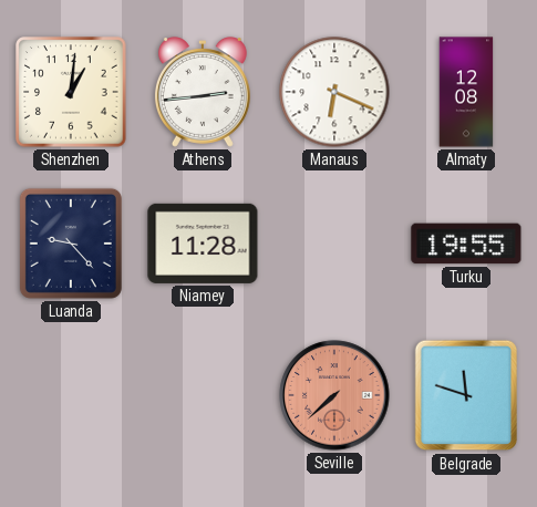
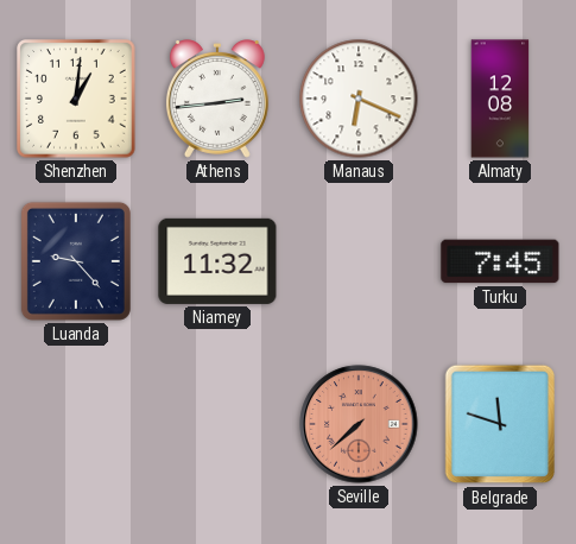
Niamey: 11:28 -> 11:32 (217, 261)
Turku: 19:55 -> 7:45 (500, 261)
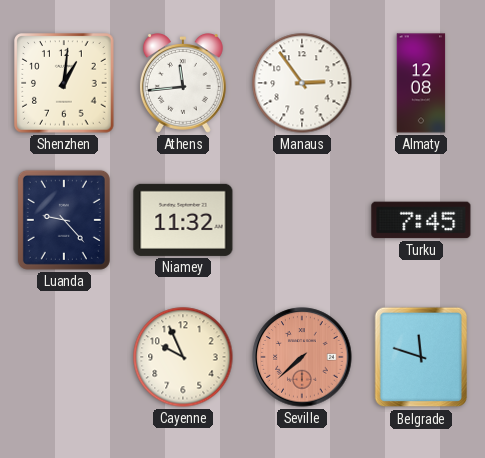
Athens: 2:44 -> 11:44 (183, 83)
Manaus: 6:19 -> 2:54 (302, 83)
Cayenne: none -> 9:56 (183, 357)
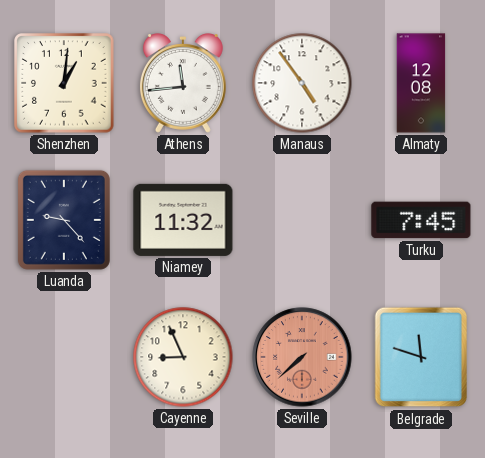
Manaus: 2:54 -> 4:54 (302, 83)
Cayenne: 9:56 -> 8:56 (183, 357)
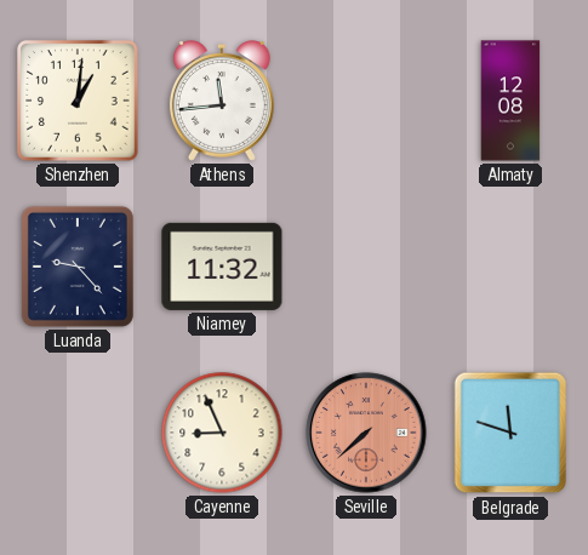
Manaus: 4:54 -> none (302, 83)
Turku: 7:45 -> none (421, 220)
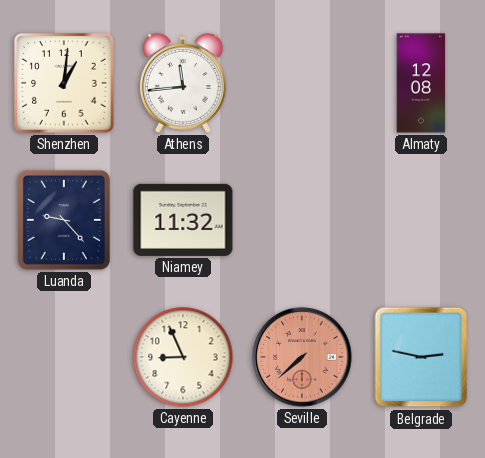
Belgrade: 11:48 -> 2:47 (421, 357)
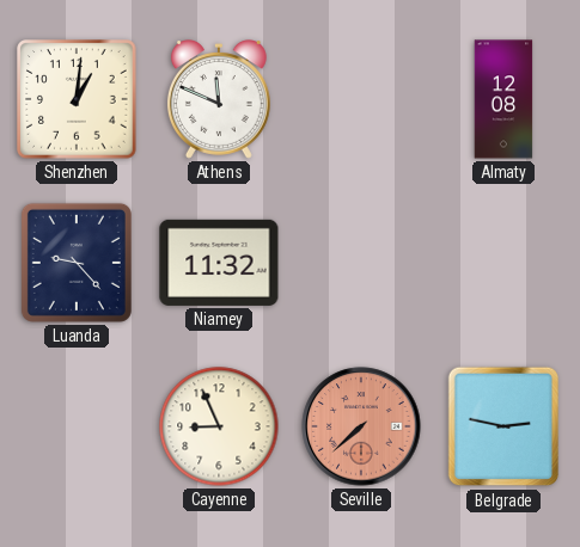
Athens: 11:44 -> 11:49 (219, 99)
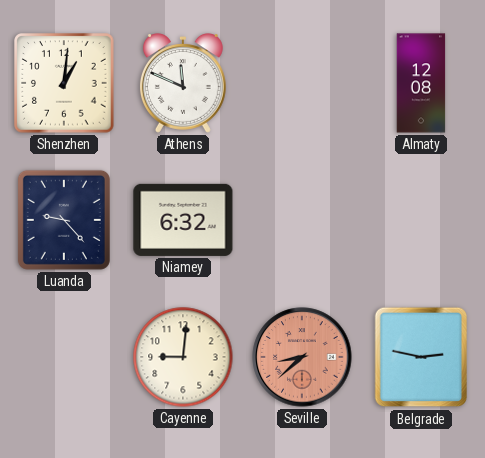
Niamey: 11:32 -> 6:32 (183, 220)
Cayenne: 8:56 -> 9:01 (183, 357)
Seville: 7:38 -> 8:38 (302, 357)
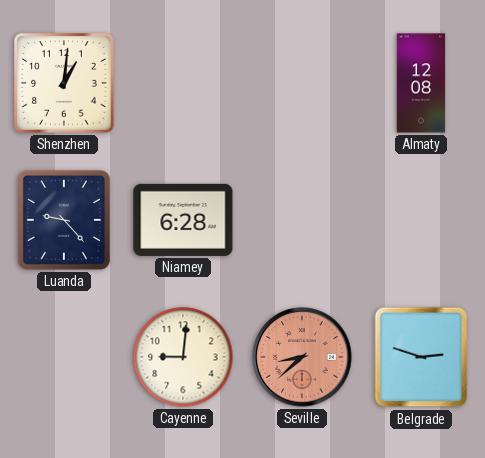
Athens: 11:49 -> none (183, 83)
Niamey: 6:32 -> 6:28 (183, 220)
Belgrade: 2:47 -> 2:48 (421, 357)
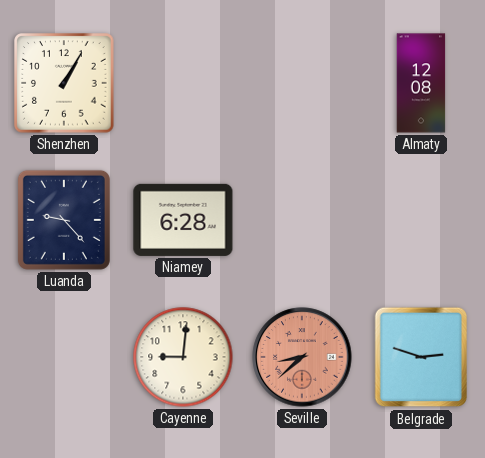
Shenzhen: 1:01 -> 1:05 (64, 83)
